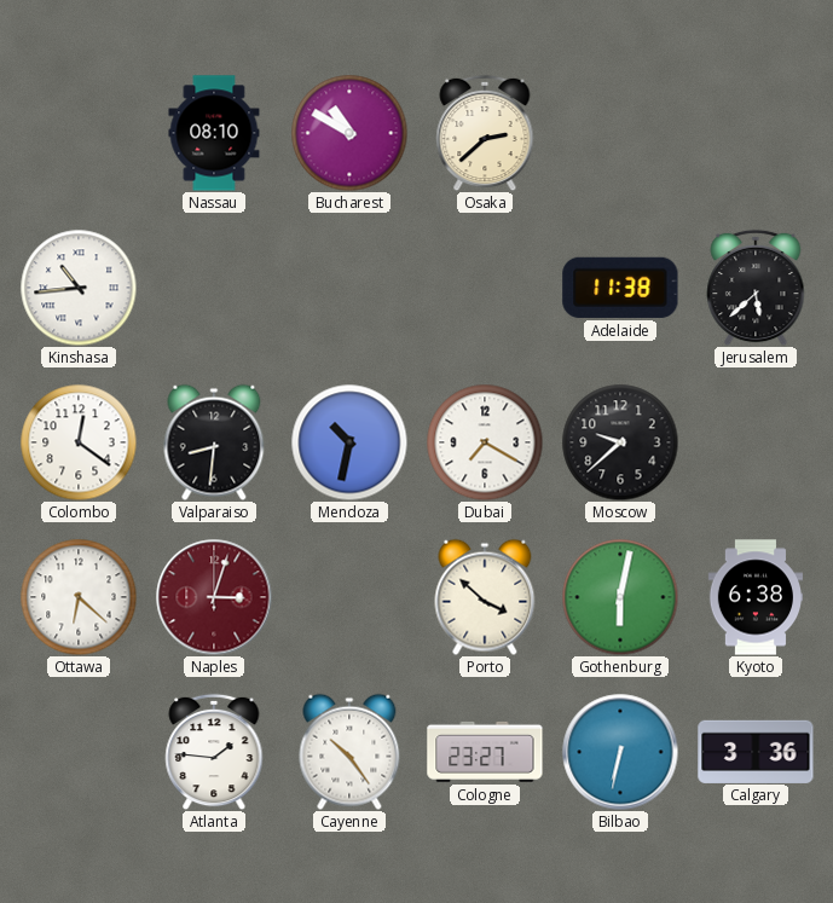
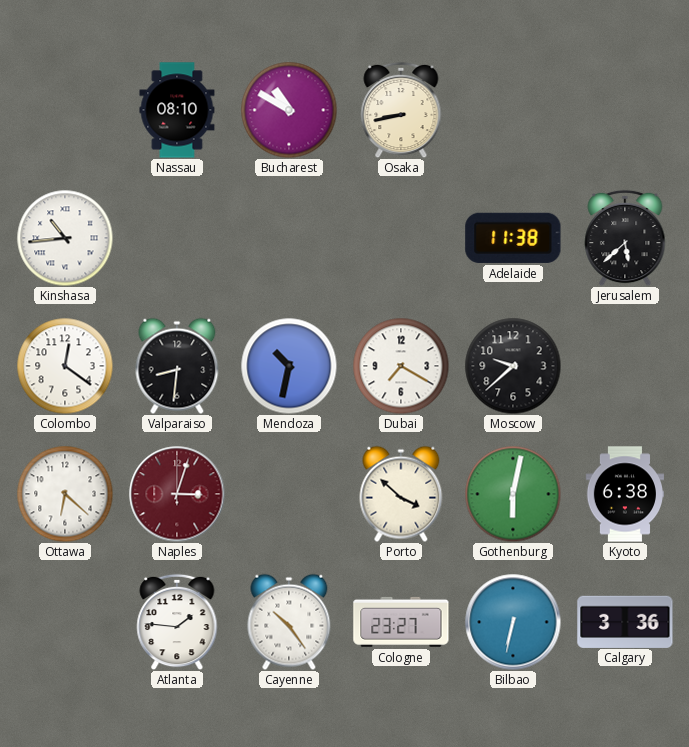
Osaka: 2:38 -> 8:43 (401, 110)
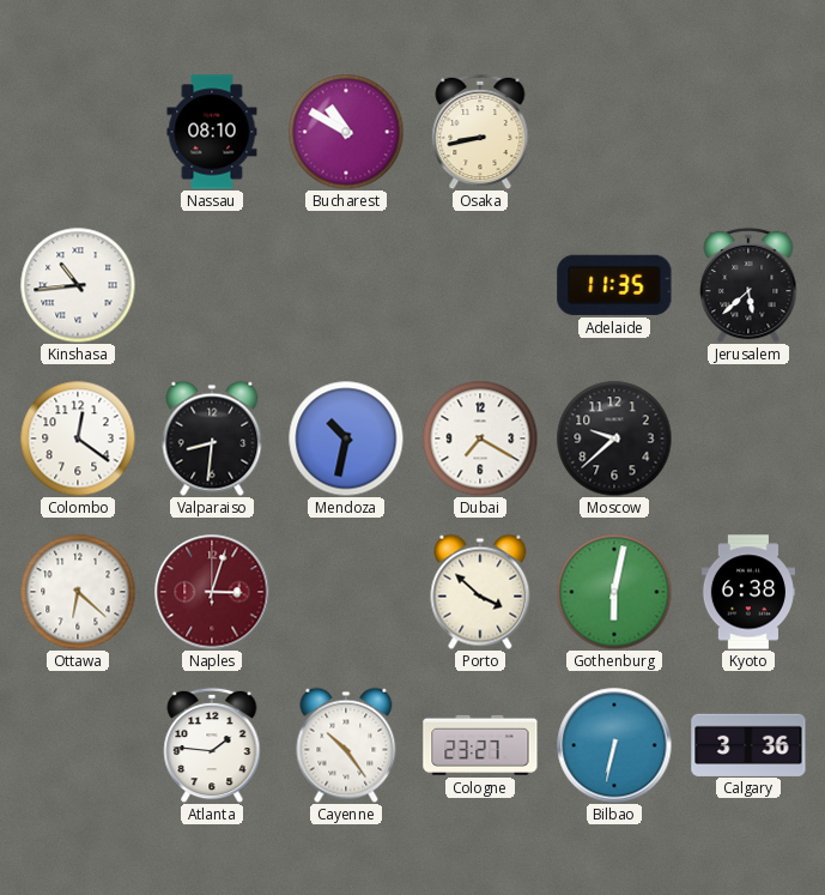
Adelaide: 11:38 -> 11:35 (614, 285)
